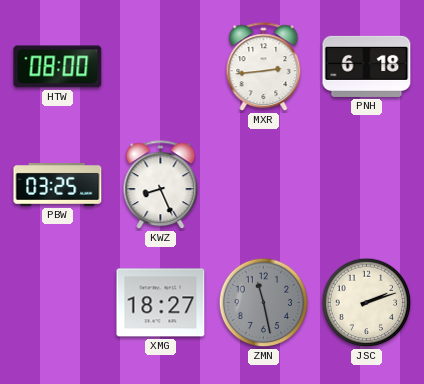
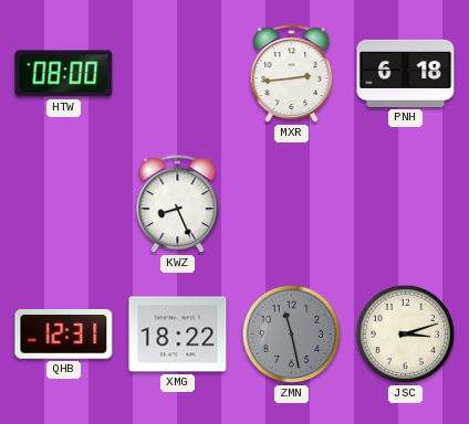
PBW: 03:25 -> none (58, 185)
QHB: none -> 12:31 (64, 335)
XMG: 18:27 -> 18:22 (178, 335)
JSC: 2:12 -> 3:12 (406, 335)
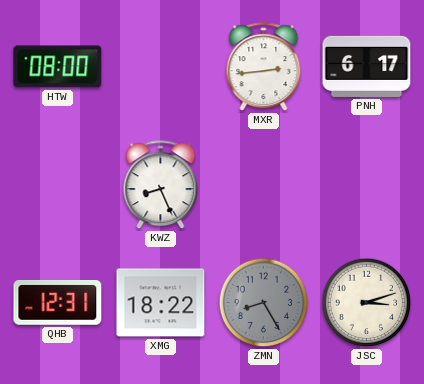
PNH: 6:18 -> 6:17 (367, 66)
ZMN: 11:28 -> 8:25 (264, 303)
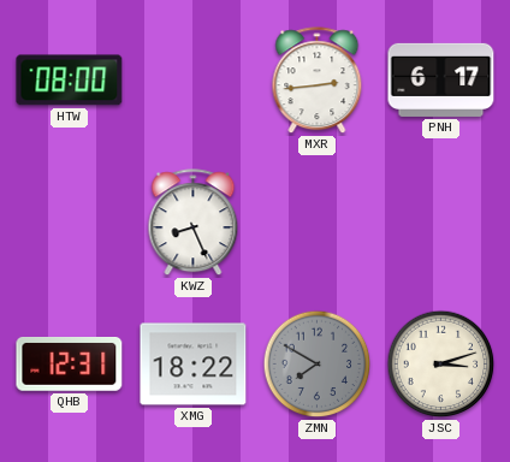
ZMN: 8:25 -> 7:50 (318, 365)
